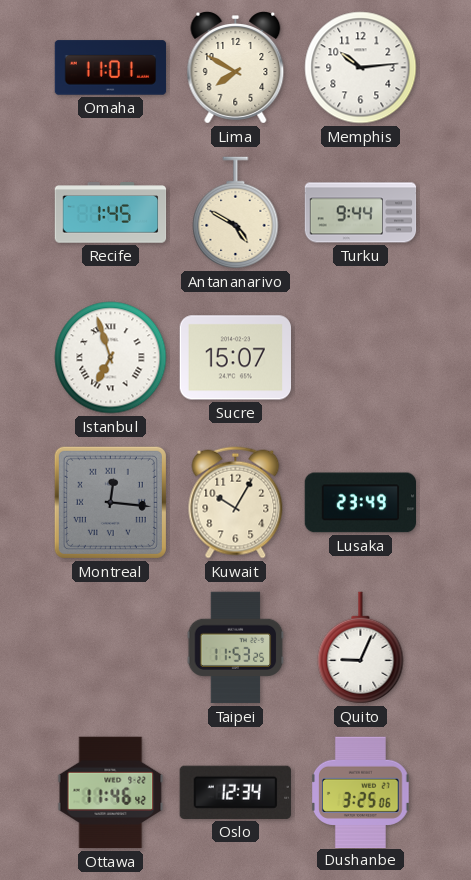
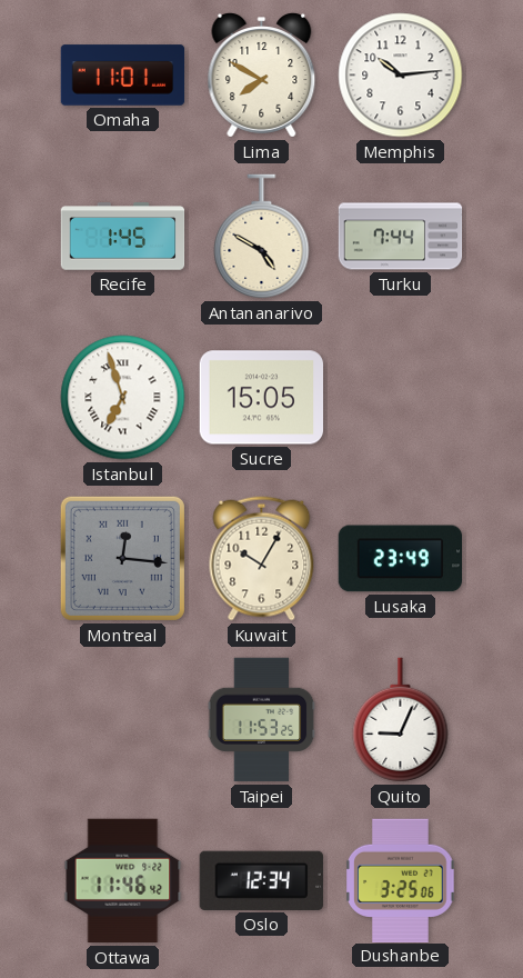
Turku: 9:44 -> 7:44 (401, 237)
Sucre: 15:07 -> 15:05 (262, 398)
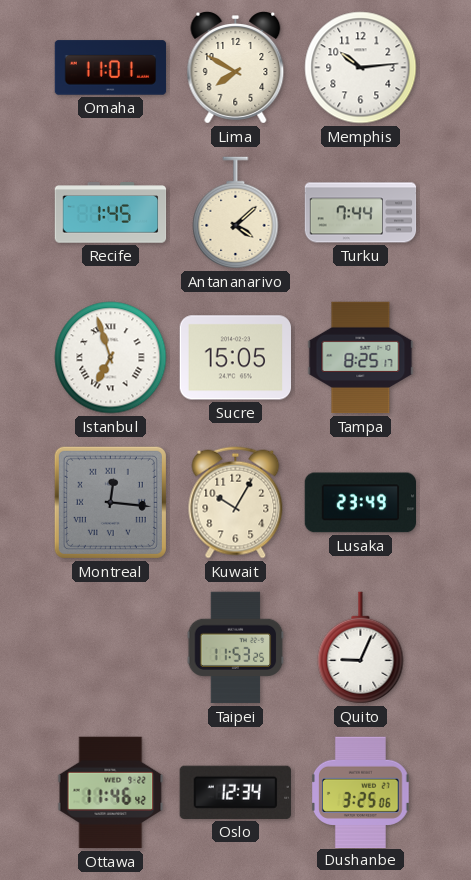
Antananarivo: 4:50 -> 4:08 (236, 213)
Tampa: none -> 8:25 (361, 358)
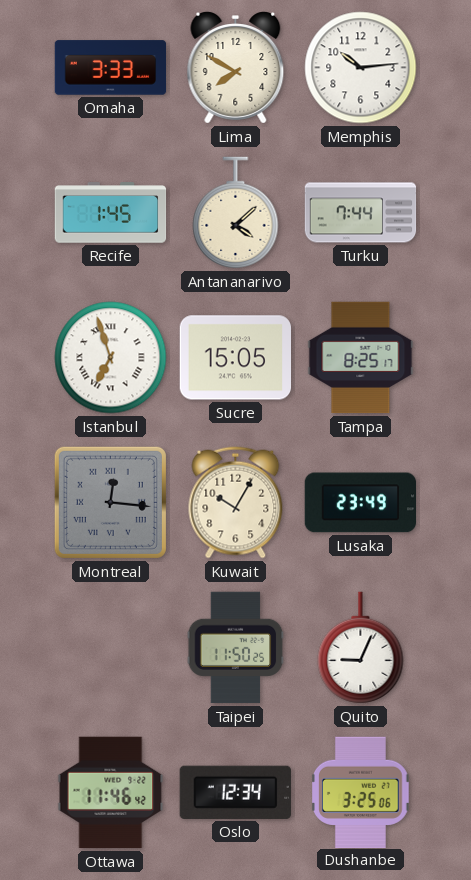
Omaha: 11:01 -> 3:33 (111, 68)
Taipei: 11:53 -> 11:50 (236, 648)
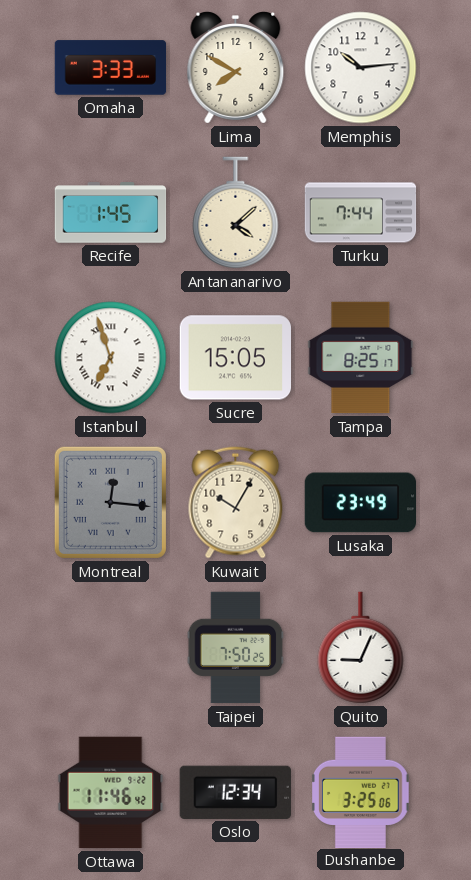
Taipei: 11:50 -> 7:50 (236, 648)
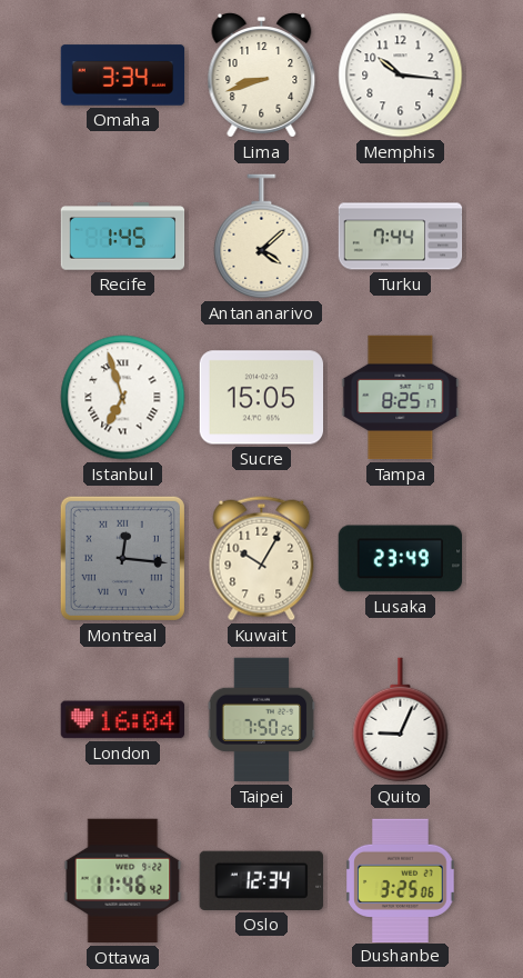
Omaha: 3:33 -> 3:34 (123, 76)
Lima: 7:50 -> 8:42 (262, 76)
Memphis: 10:14 -> 10:16 (401, 76)
London: none -> 16:04 (123, 720)
